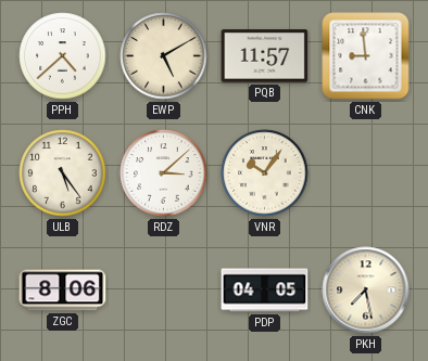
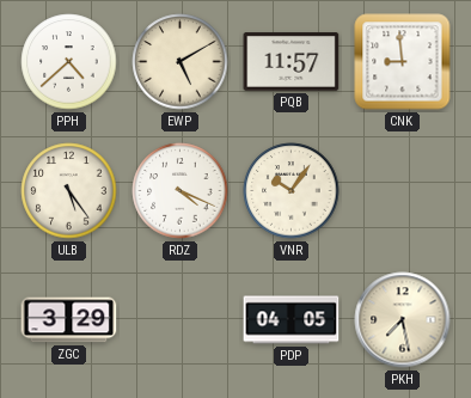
RDZ: 3:08 -> 4:19 (181, 191)
ZGC: 8:06 -> 3:29 (69, 320)
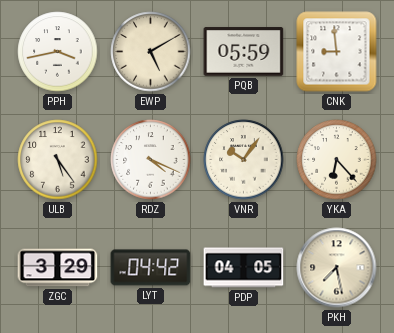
PPH: 4:38 -> 3:43 (58, 52)
PQB: 11:57 -> 05:59 (244, 52)
YKA: none -> 6:23 (337, 160)
LYT: none -> 04:42 (151, 268)
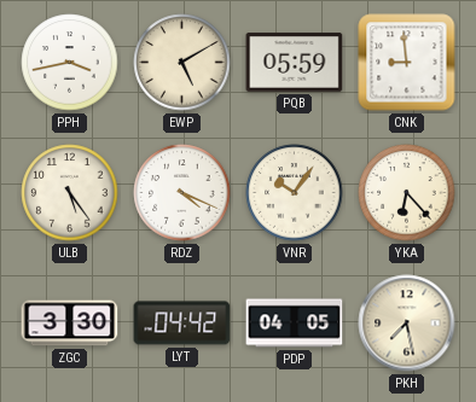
ZGC: 3:29 -> 3:30 (70, 324)
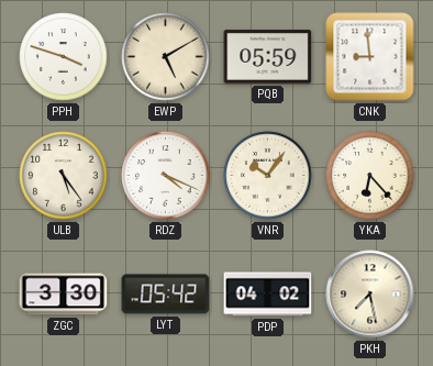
PPH: 3:43 -> 3:48 (64, 57)
LYT: 04:42 -> 05:42 (166, 295)
PDP: 04:05 -> 04:02 (268, 295)
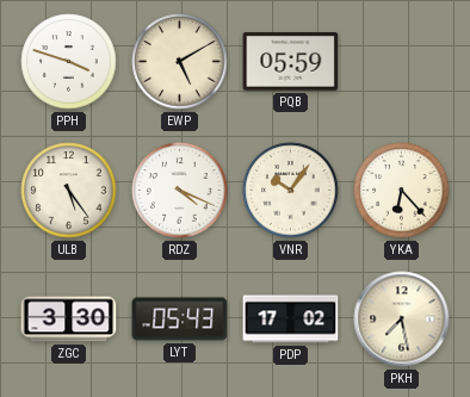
CNK: 8:59 -> none (370, 57)
LYT: 05:42 -> 05:43 (180, 320)
PDP: 04:02 -> 17:02 (291, 320)
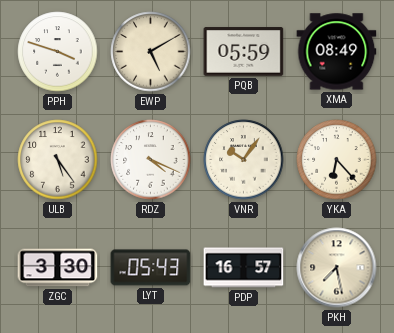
XMA: none -> 08:49 (337, 52)
PDP: 17:02 -> 16:57 (244, 268)
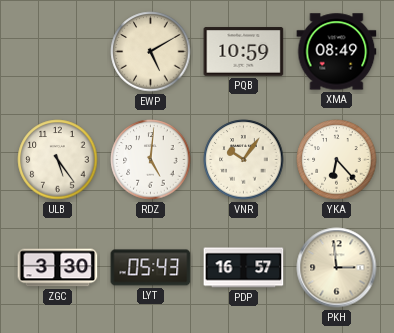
PPH: 3:48 -> none (58, 52)
PQB: 05:59 -> 10:59 (244, 52)
RDZ: 4:19 -> 5:01 (151, 160)
PKH: 7:28 -> 2:59 (337, 268)
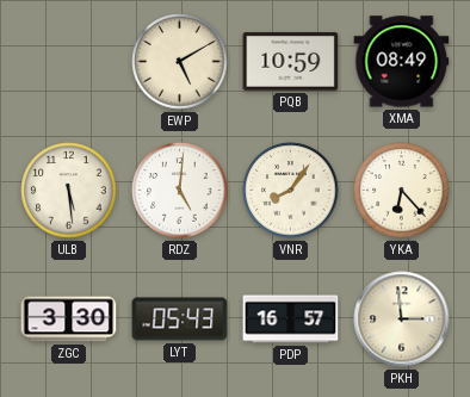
ULB: 5:24 -> 5:29 (69, 191)
VNR: 10:06 -> 8:06 (291, 191)
